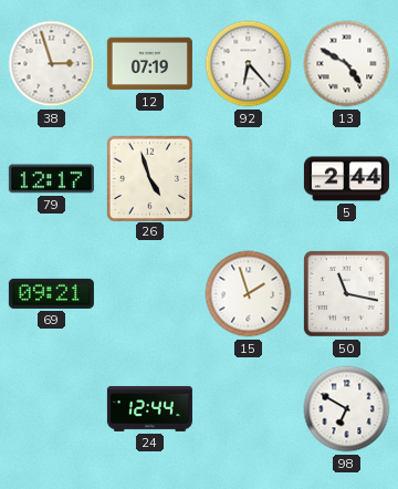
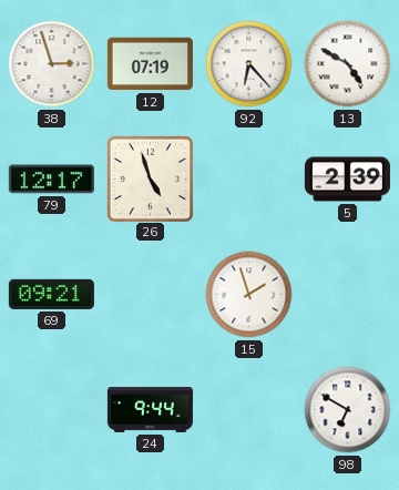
5: 2:44 -> 2:39 (347, 180)
50: 11:17 -> none (347, 294)
24: 12:44 -> 9:44 (150, 409)
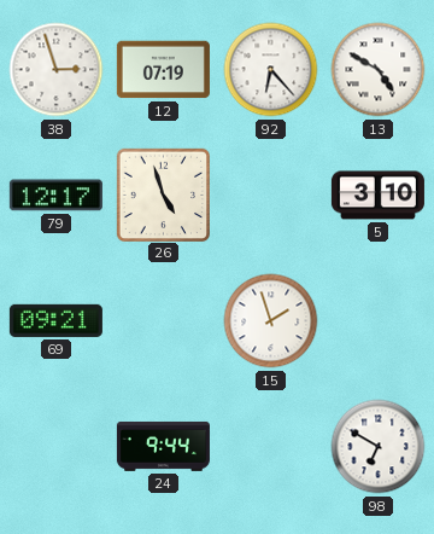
5: 2:39 -> 3:10 (377, 196)
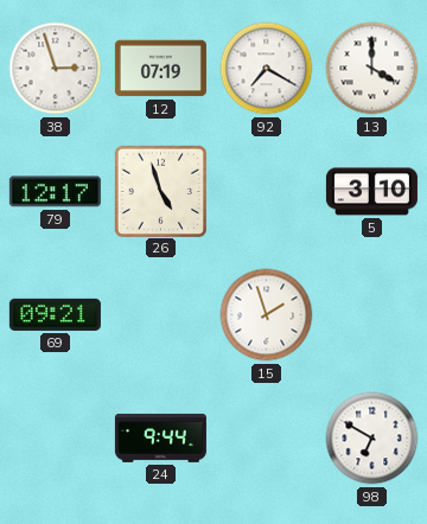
92: 6:23 -> 7:20 (267, 69)
13: 4:50 -> 4:00 (372, 69)
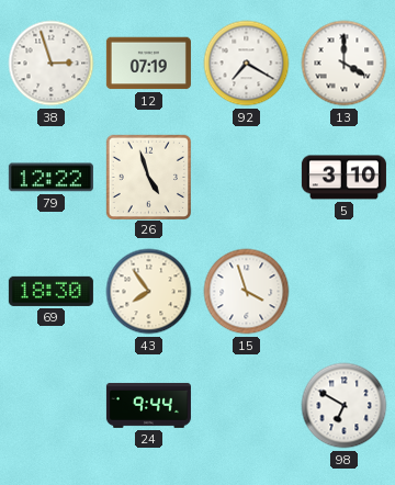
79: 12:17 -> 12:22 (50, 178)
69: 09:21 -> 18:30 (50, 291)
43: none -> 7:54 (149, 292)
15: 1:57 -> 3:57 (247, 292)
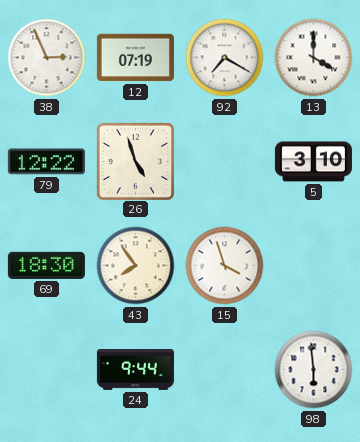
38: 2:57 -> 2:56 (47, 58)
98: 6:50 -> 5:59 (314, 370)
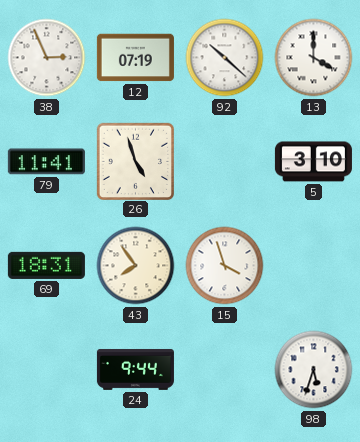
92: 7:20 -> 10:22 (225, 58)
79: 12:22 -> 11:41 (46, 162)
69: 18:30 -> 18:31 (46, 265)
98: 5:59 -> 5:33 (314, 370)
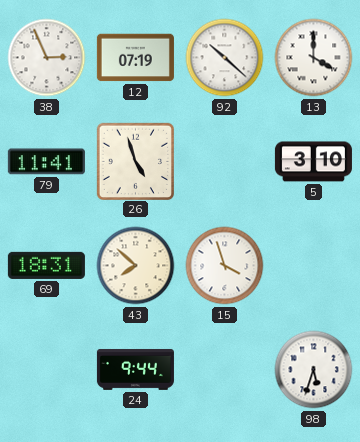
43: 7:54 -> 7:52 (136, 266)
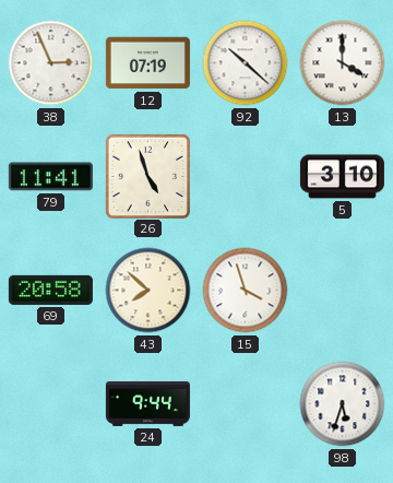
69: 18:31 -> 20:58 (50, 290)
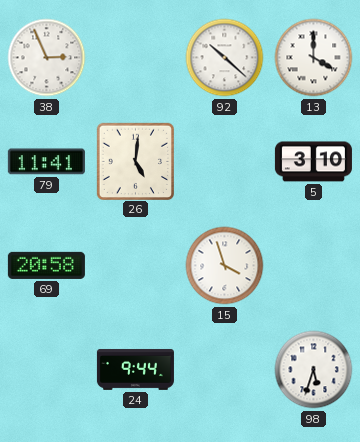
12: 07:19 -> none (147, 63)
26: 4:57 -> 5:01 (135, 161)
43: 7:52 -> none (148, 291)
